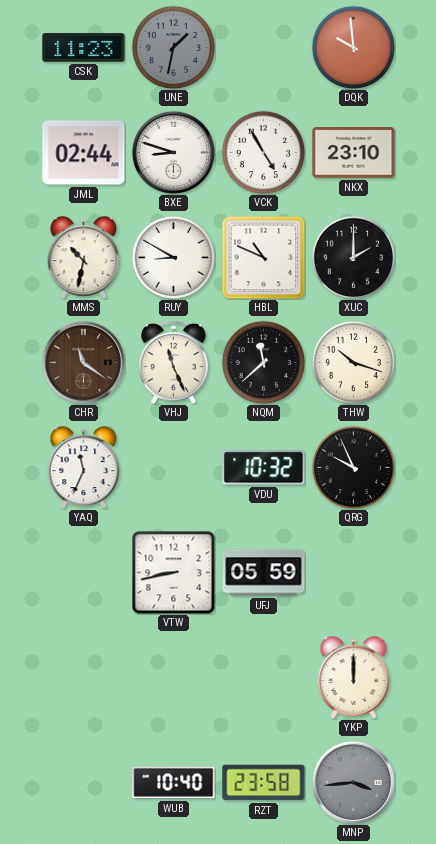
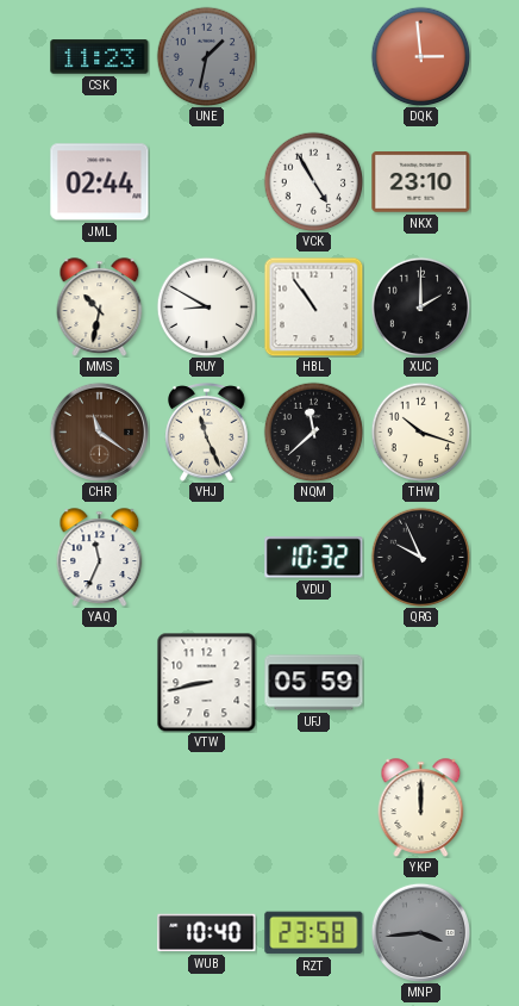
DQK: 9:59 -> 2:59 (420, 56)
BXE: 8:48 -> none (173, 152)
HBL: 10:49 -> 10:54 (313, 306)
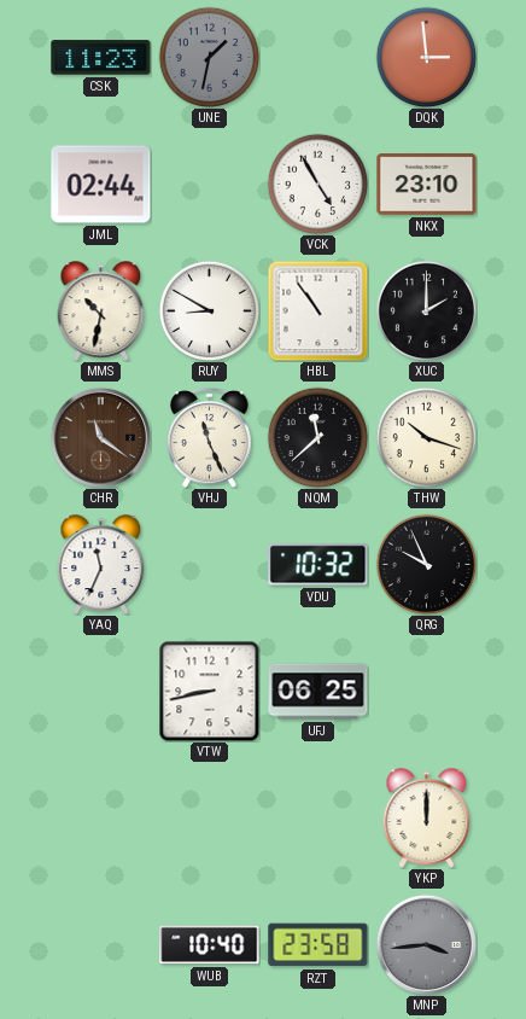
UFJ: 05:59 -> 06:25 (318, 692)
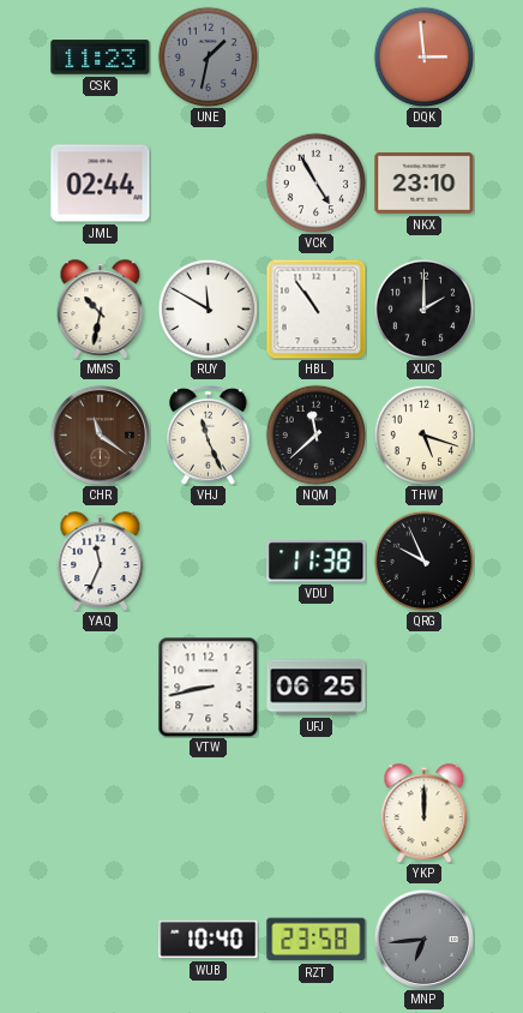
RUY: 8:50 -> 11:50 (208, 308)
THW: 10:18 -> 5:18 (423, 434)
VDU: 10:32 -> 11:38 (317, 562)
MNP: 3:44 -> 6:44 (423, 939)
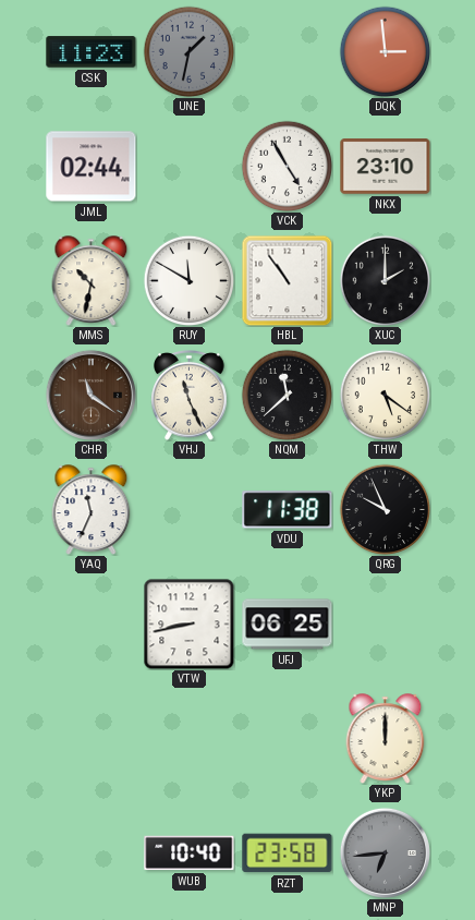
THW: 5:18 -> 5:21 (385, 395)
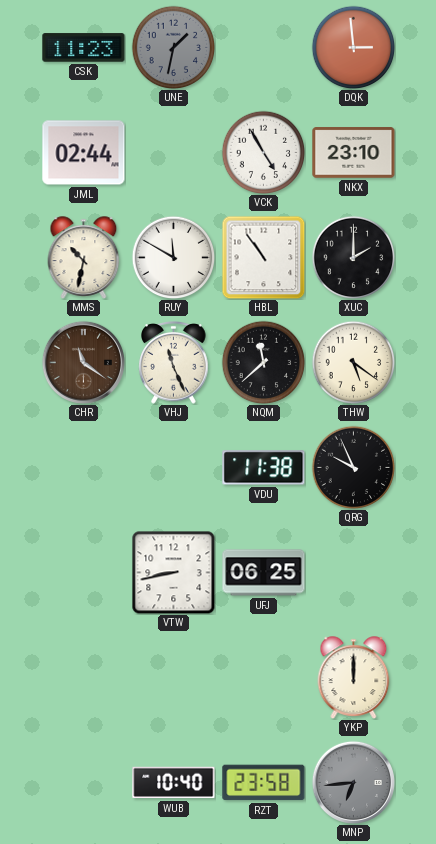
YAQ: 11:34 -> none (92, 510)
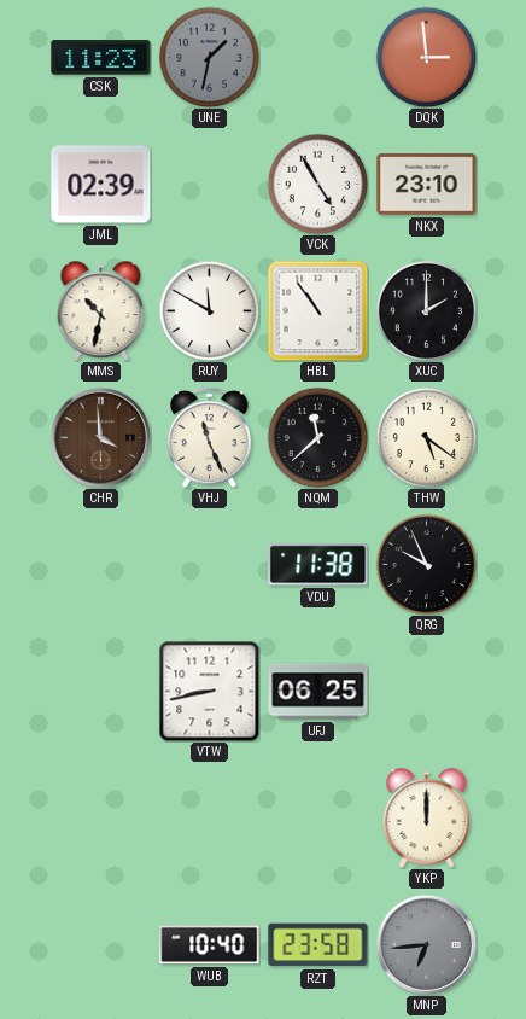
JML: 02:44 -> 02:39 (101, 185)
CHR: 11:21 -> 3:59 (100, 437)
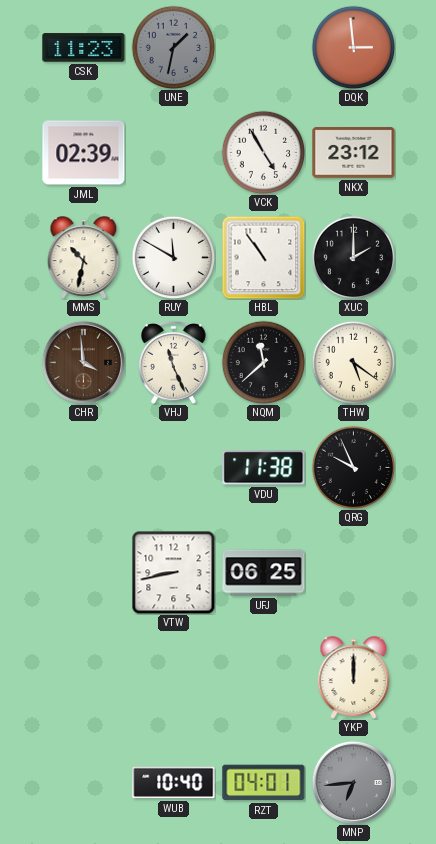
NKX: 23:10 -> 23:12 (354, 153)
RZT: 23:58 -> 04:01 (264, 783)
